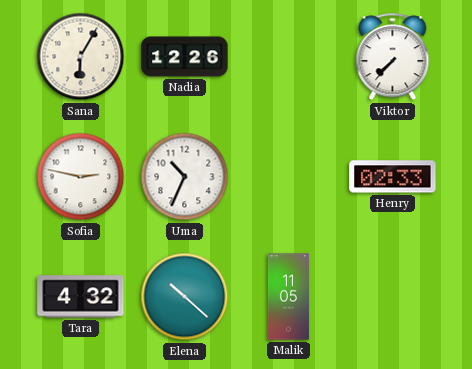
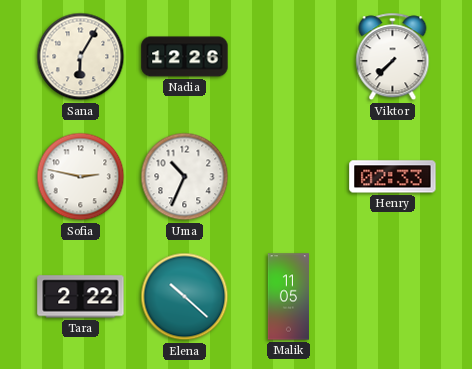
Tara: 4:32 -> 2:22 (81, 297)
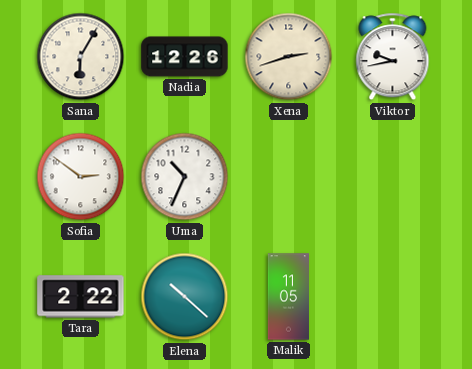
Xena: none -> 2:42 (289, 57)
Viktor: 7:37 -> 9:43 (393, 57)
Sofia: 2:47 -> 2:51 (81, 177)
Henry: 02:33 -> none (393, 177)
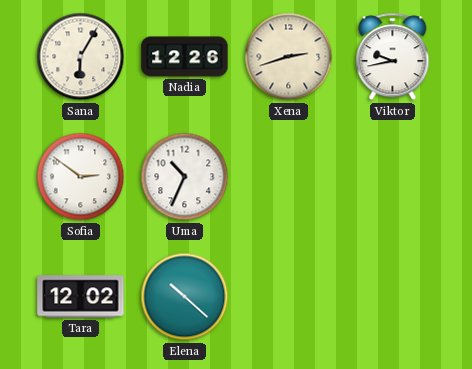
Tara: 2:22 -> 12:02 (81, 297)
Malik: 11:05 -> none (288, 297)
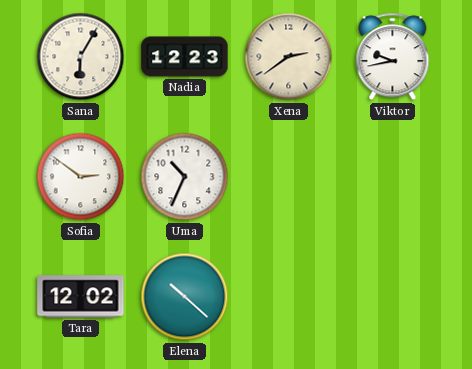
Nadia: 12:26 -> 12:23 (185, 57)
Xena: 2:42 -> 2:39 (289, 57)
